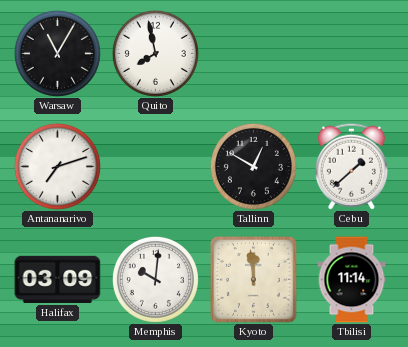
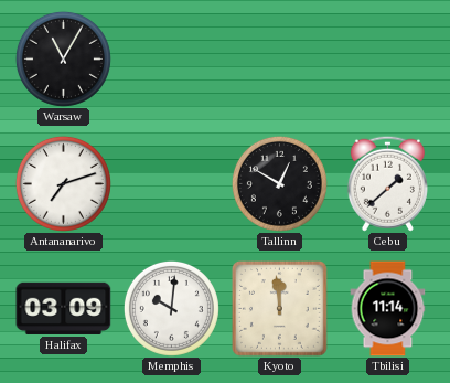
Quito: 7:58 -> none (155, 53)
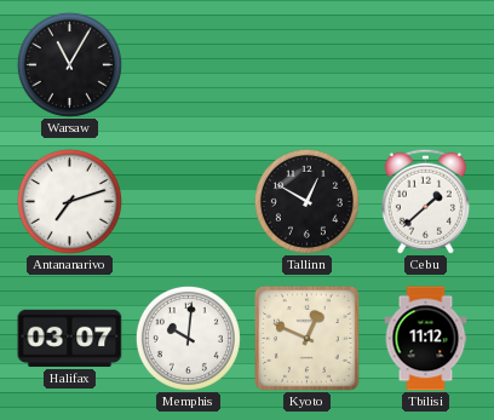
Halifax: 03:09 -> 03:07 (70, 338)
Kyoto: 11:59 -> 12:49 (306, 338)
Tbilisi: 11:14 -> 11:12 (426, 339)
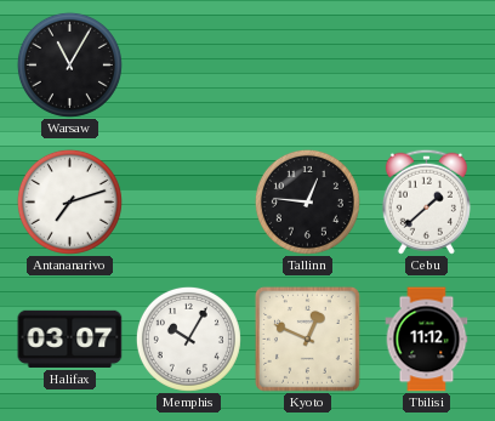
Tallinn: 12:50 -> 12:46 (307, 201)
Memphis: 10:01 -> 10:05 (188, 338)
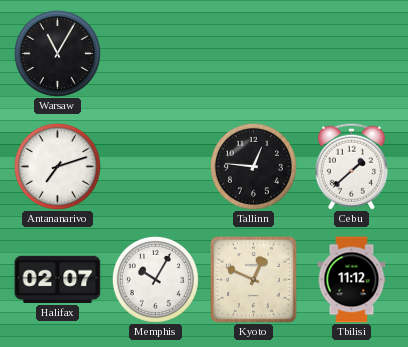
Halifax: 03:07 -> 02:07 (58, 279)
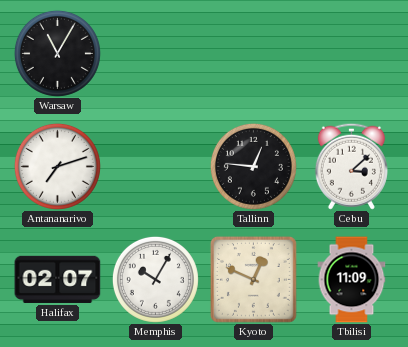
Cebu: 1:38 -> 3:08 (351, 166)
Tbilisi: 11:12 -> 11:09 (352, 280)
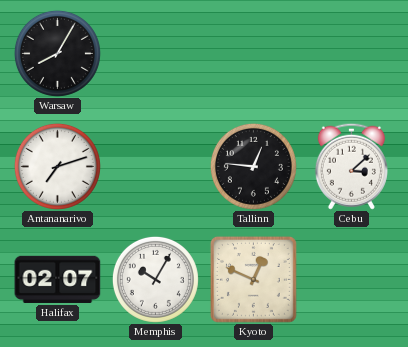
Warsaw: 11:05 -> 8:05 (57, 53)
Tbilisi: 11:09 -> none (352, 280)
